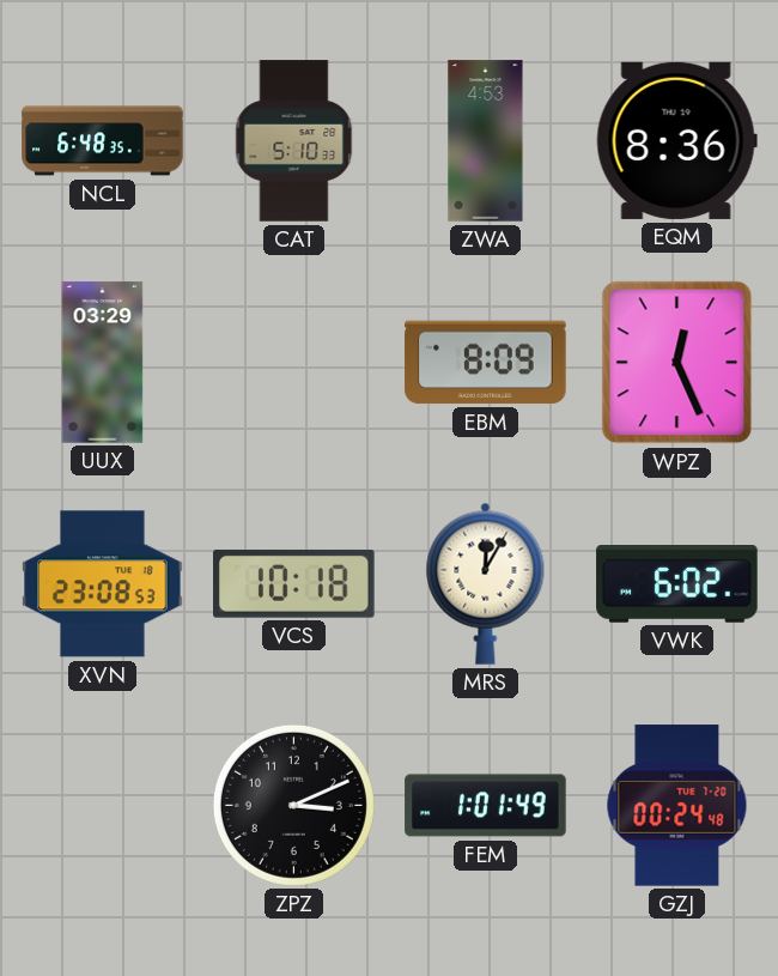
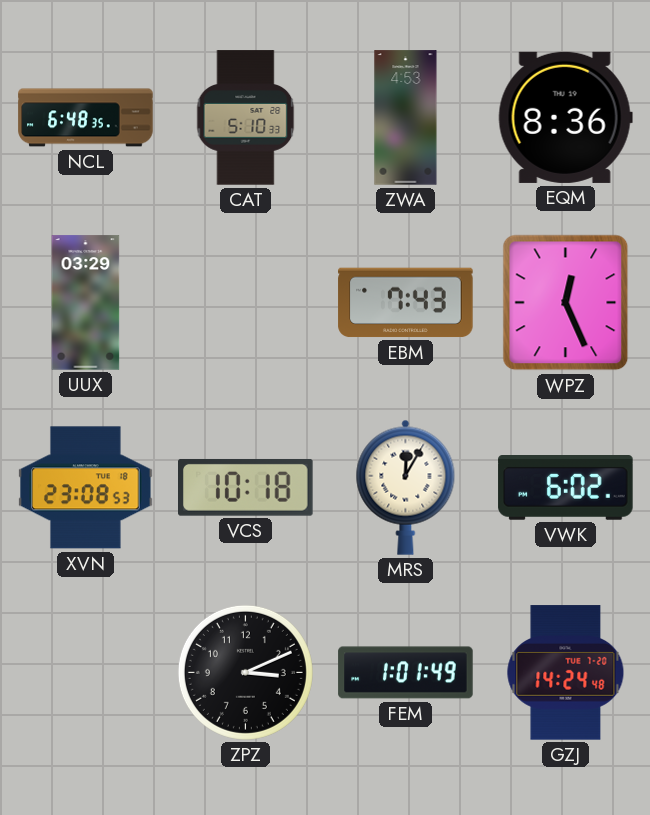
EBM: 8:09 -> 7:43 (406, 303)
GZJ: 00:24 -> 14:24 (566, 673)
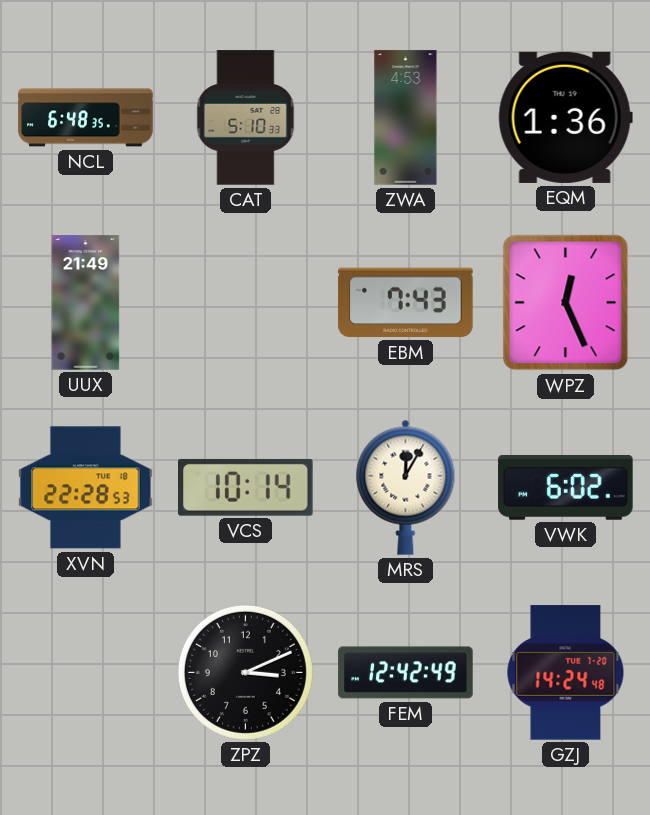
EQM: 8:36 -> 1:36 (565, 117)
UUX: 03:29 -> 21:49 (86, 303)
XVN: 23:08 -> 22:28 (86, 488)
VCS: 10:18 -> 10:14 (246, 488)
FEM: 1:01 -> 12:42 (406, 673)
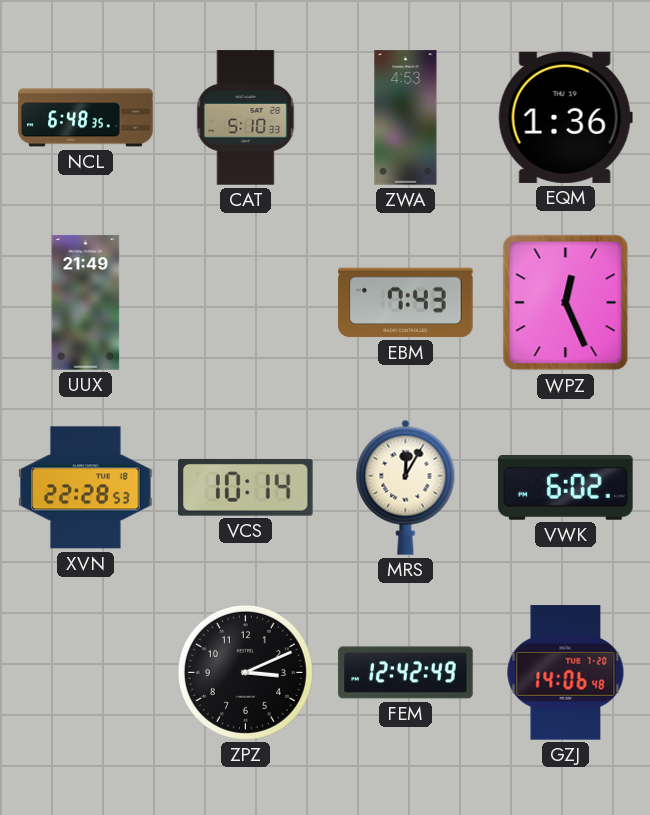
GZJ: 14:24 -> 14:06 (566, 673)
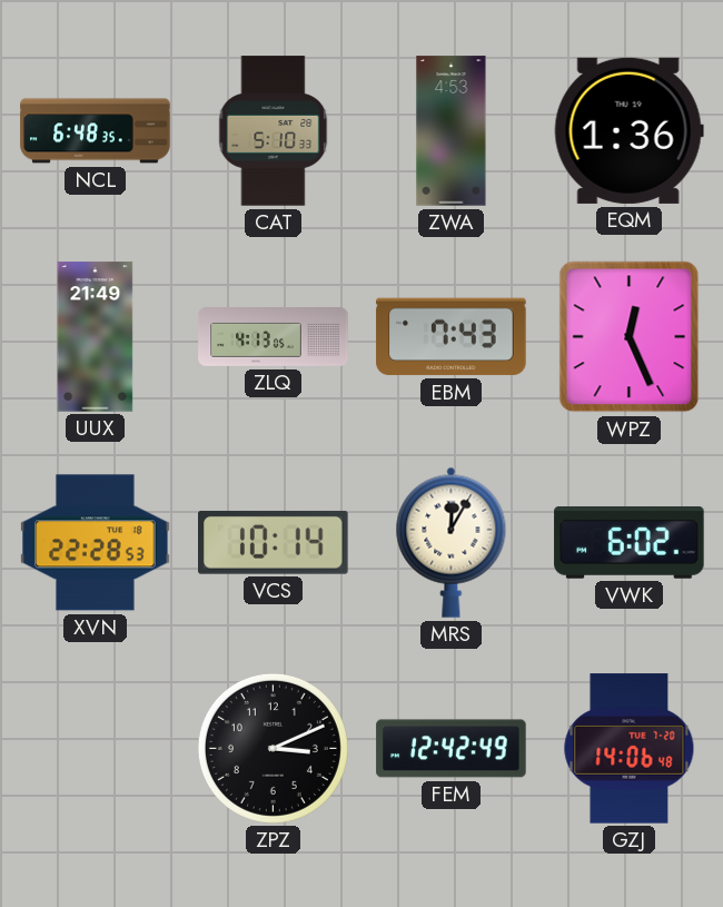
ZLQ: none -> 4:13 (274, 337)
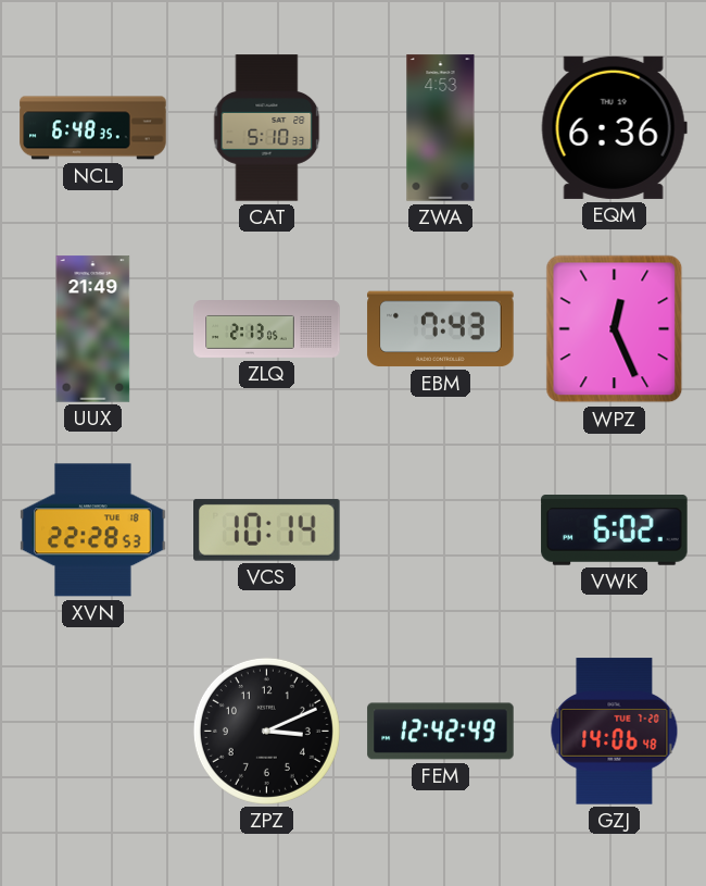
EQM: 1:36 -> 6:36 (614, 127)
ZLQ: 4:13 -> 2:13 (267, 329)
MRS: 12:05 -> none (452, 542)
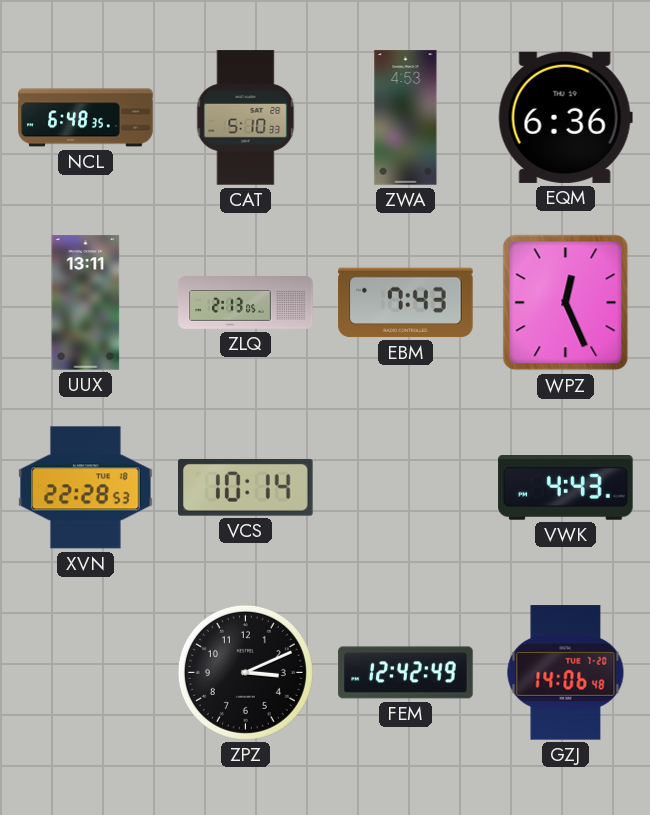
UUX: 21:49 -> 13:11 (86, 303)
VWK: 6:02 -> 4:43 (566, 488)
